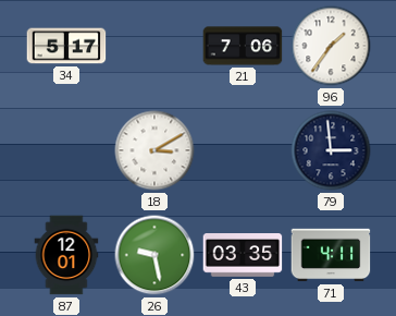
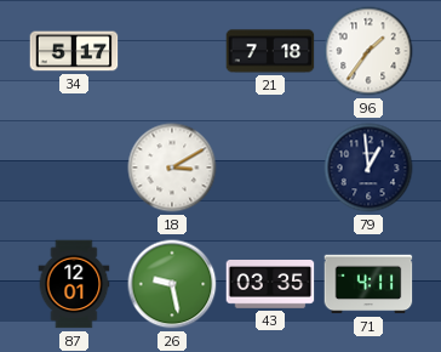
21: 7:06 -> 7:18 (270, 51)
79: 2:59 -> 12:59 (368, 168)
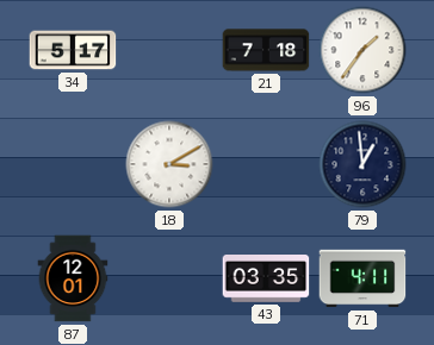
26: 9:28 -> none (172, 284)
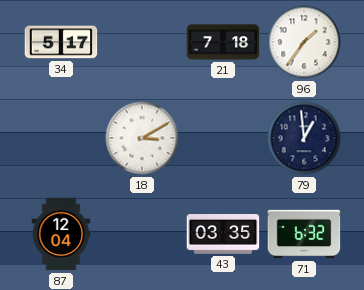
87: 12:01 -> 12:04 (61, 234)
71: 4:11 -> 6:32 (304, 234)
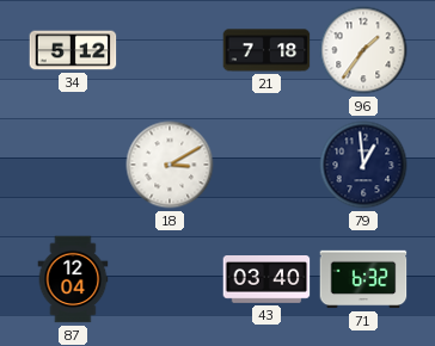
34: 5:17 -> 5:12 (73, 50)
43: 03:35 -> 03:40 (266, 280)
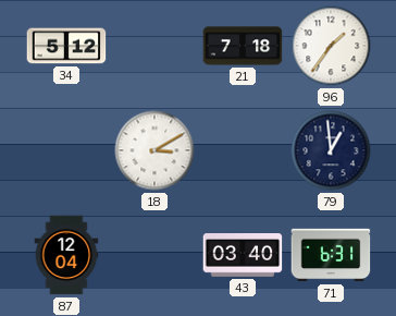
71: 6:32 -> 6:31 (331, 255)
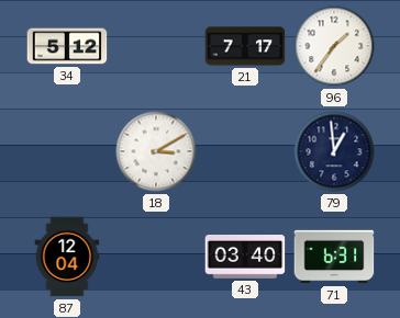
21: 7:18 -> 7:17 (245, 46)
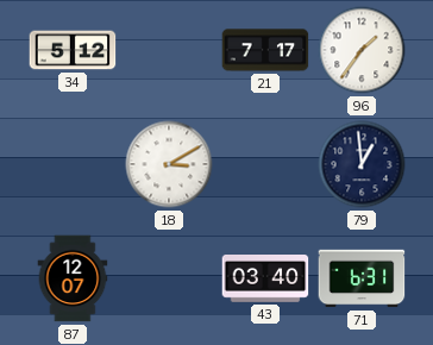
87: 12:04 -> 12:07 (73, 278)
